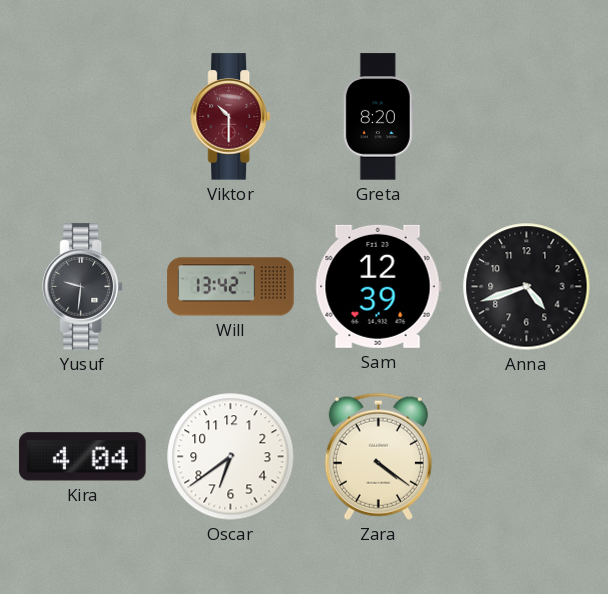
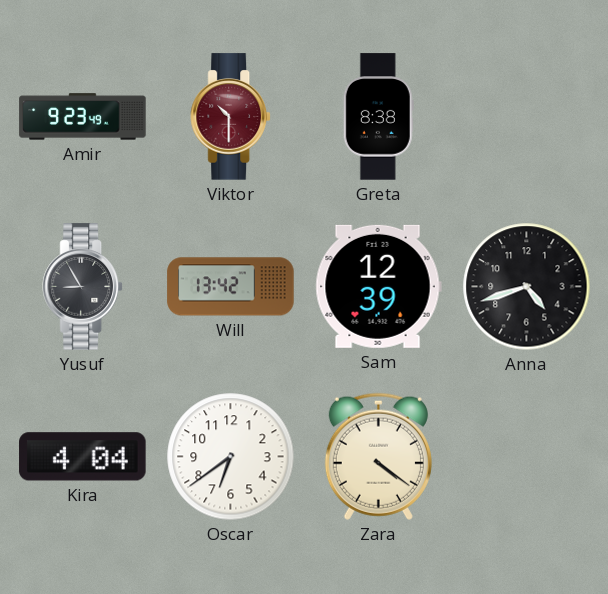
Amir: none -> 9:23 (83, 117)
Greta: 8:20 -> 8:38 (378, 117)
Yusuf: 9:31 -> 8:55 (82, 287)
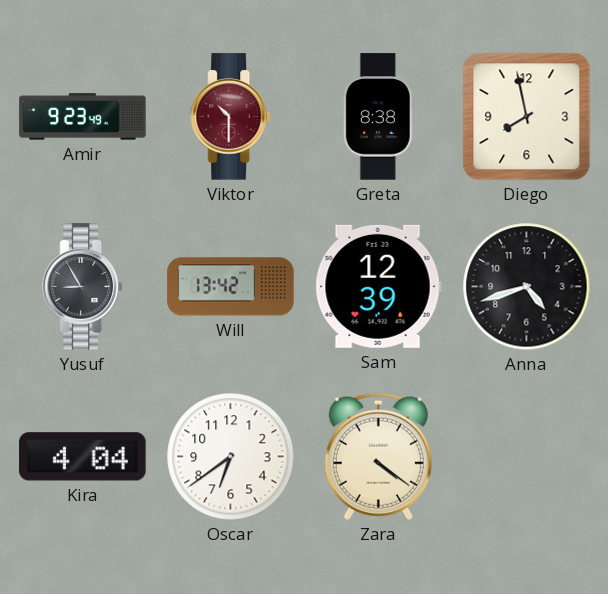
Diego: none -> 7:58 (527, 117)
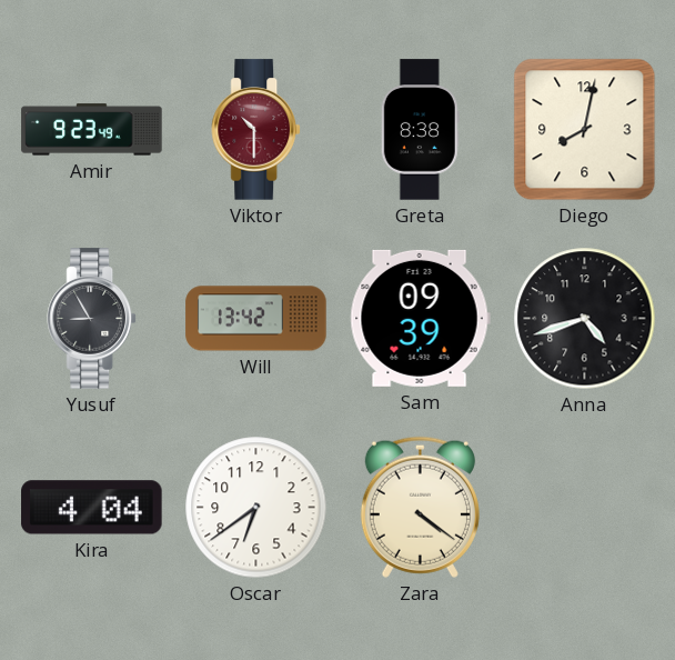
Diego: 7:58 -> 8:02 (585, 130)
Sam: 12:39 -> 09:39 (420, 318)
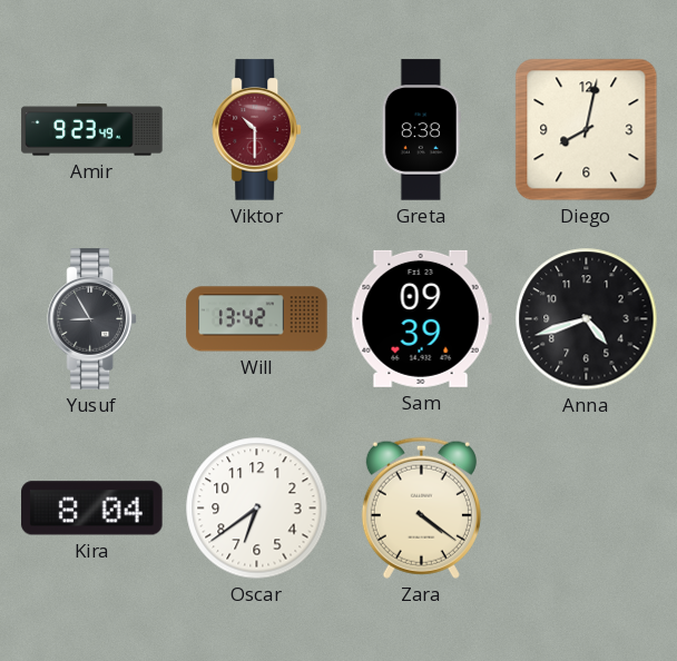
Kira: 4:04 -> 8:04 (92, 509)
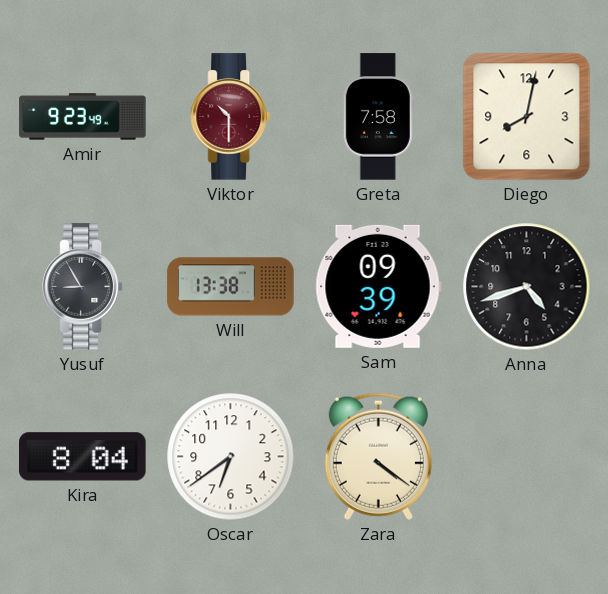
Greta: 8:38 -> 7:58 (378, 117)
Will: 13:42 -> 13:38 (231, 287)
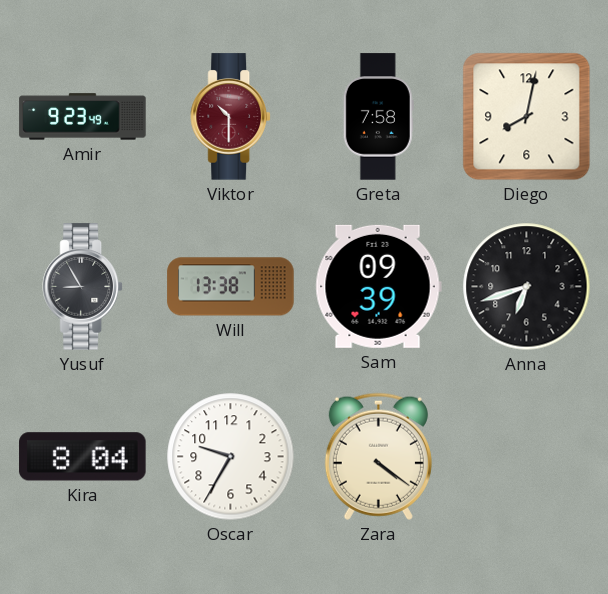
Anna: 4:42 -> 6:42 (527, 287)
Oscar: 6:39 -> 9:35 (231, 457)
